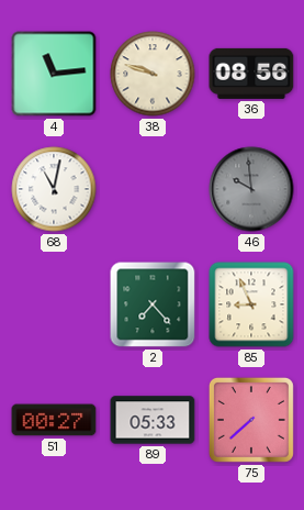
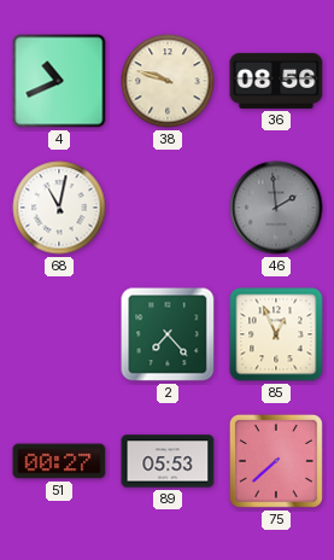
4: 11:14 -> 10:41 (59, 81)
46: 9:59 -> 1:59 (276, 208)
85: 8:56 -> 12:56 (276, 334)
89: 05:33 -> 05:53 (168, 461)
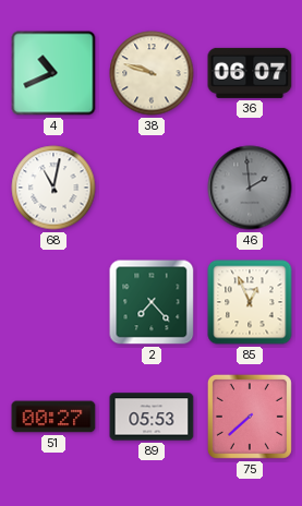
36: 08:56 -> 06:07 (250, 73)
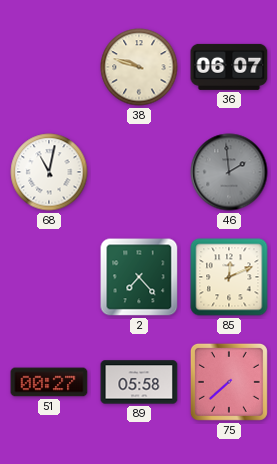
4: 10:41 -> none (53, 73)
85: 12:56 -> 12:11 (229, 277)
89: 05:53 -> 05:58 (139, 382)
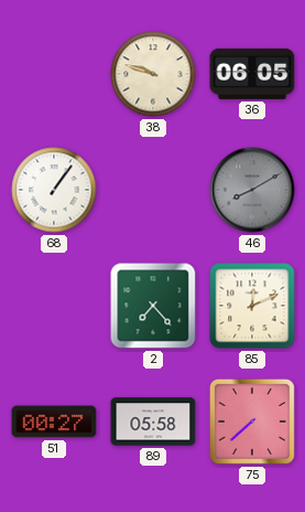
36: 06:07 -> 06:05 (252, 74)
68: 11:02 -> 1:06 (54, 190)
46: 1:59 -> 8:10 (252, 190)
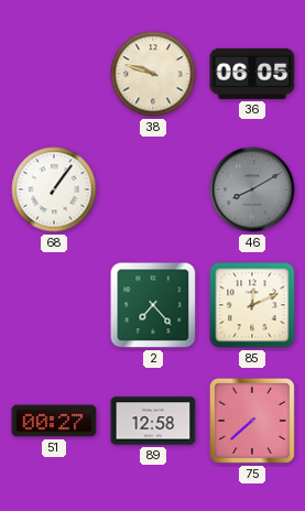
89: 05:58 -> 12:58 (153, 421)
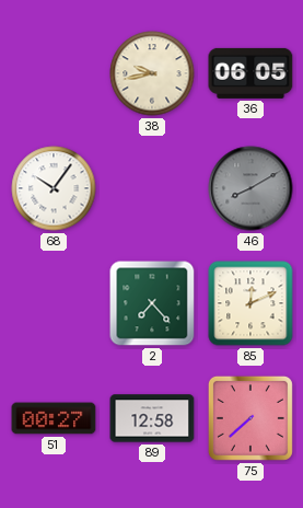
38: 9:48 -> 9:43 (152, 73)
68: 1:06 -> 10:06 (54, 188)
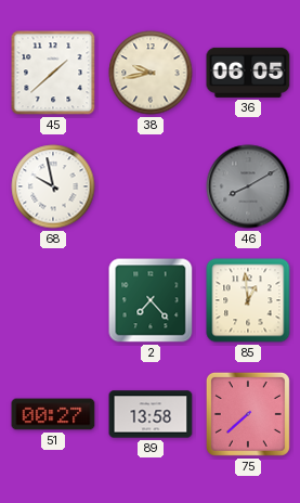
45: none -> 1:38 (53, 73)
68: 10:06 -> 9:58 (53, 186)
85: 12:11 -> 12:59 (248, 300)
89: 12:58 -> 13:58 (151, 414)
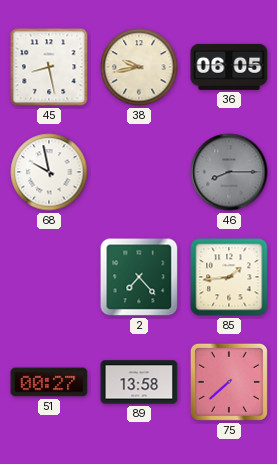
45: 1:38 -> 8:28 (49, 67)
46: 8:10 -> 8:15 (229, 172)
85: 12:59 -> 1:44 (229, 277)
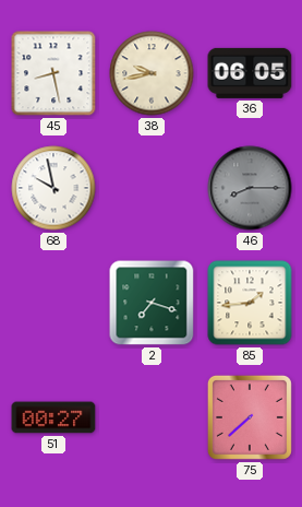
2: 7:23 -> 7:18 (152, 303)
89: 13:58 -> none (139, 382)
